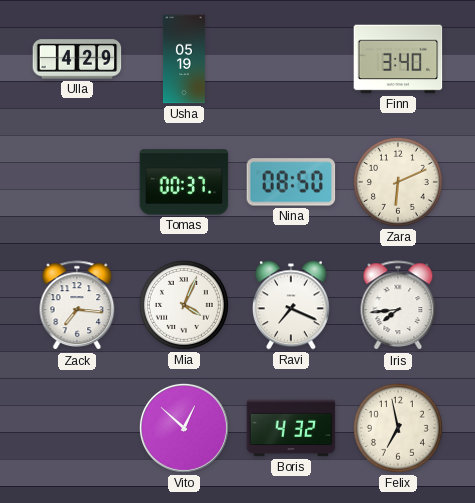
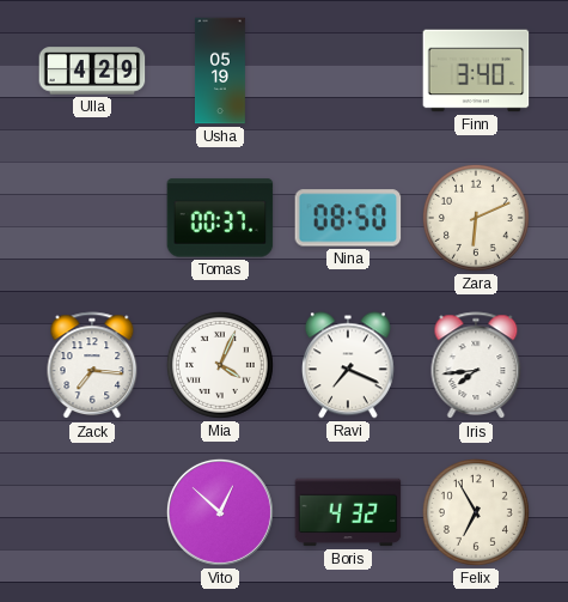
Felix: 6:58 -> 6:55 (476, 512)
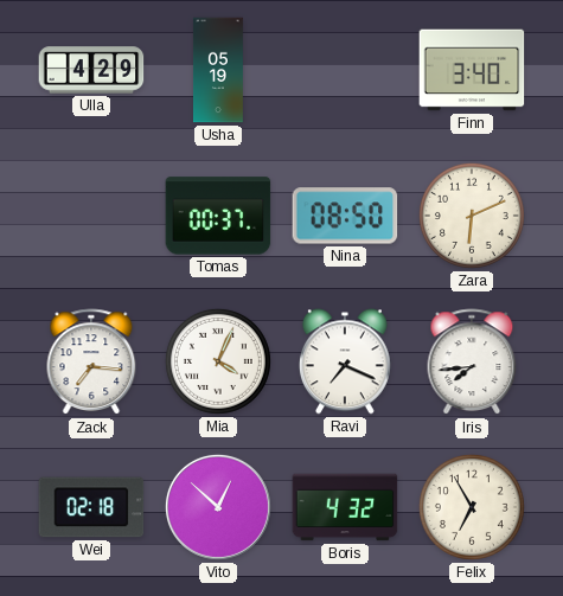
Wei: none -> 02:18 (91, 507)
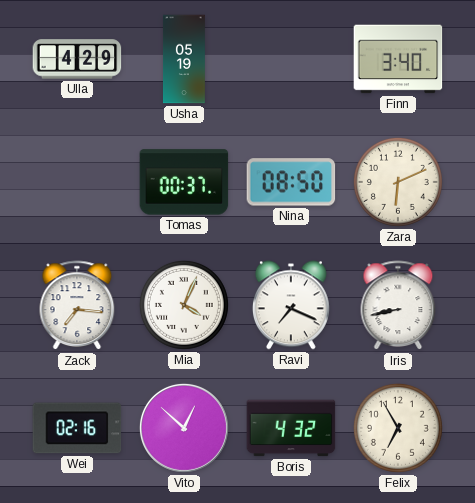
Iris: 7:44 -> 8:43 (398, 306)
Wei: 02:18 -> 02:16 (77, 428)
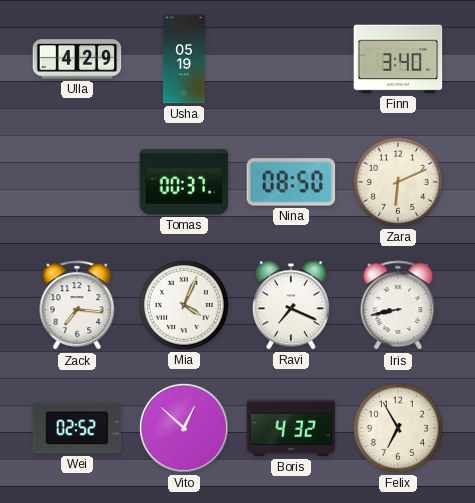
Wei: 02:16 -> 02:52 (77, 428)
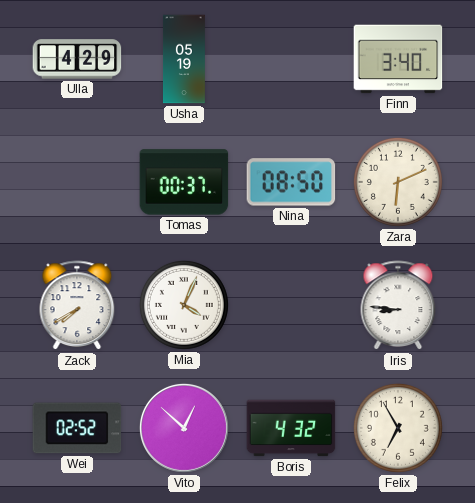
Zack: 7:16 -> 7:40 (77, 306)
Ravi: 7:19 -> none (291, 305)
Iris: 8:43 -> 8:46 (398, 306)
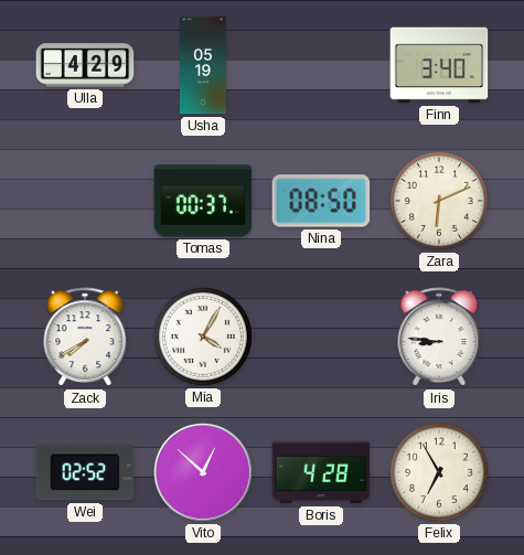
Mia: 4:04 -> 4:05 (203, 337)
Boris: 4:32 -> 4:28 (321, 472)
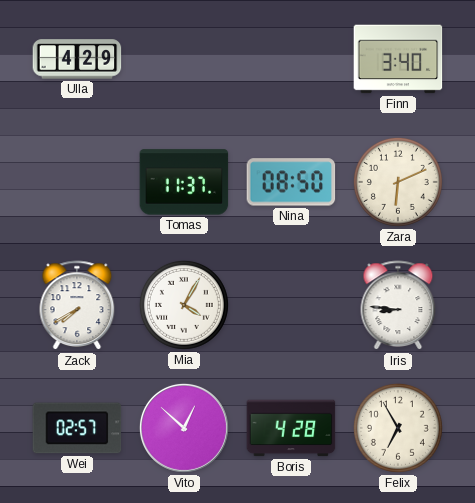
Usha: 05:19 -> none (203, 65)
Tomas: 00:37 -> 11:37 (184, 182)
Wei: 02:52 -> 02:57 (77, 428)
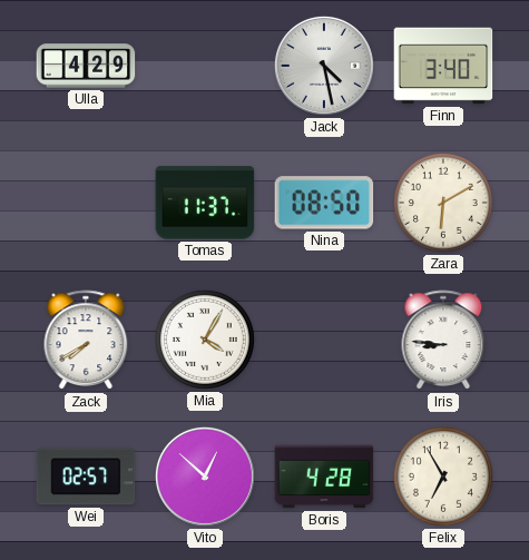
Jack: none -> 4:28 (324, 66)
Zara: 6:11 -> 6:10 (443, 203)
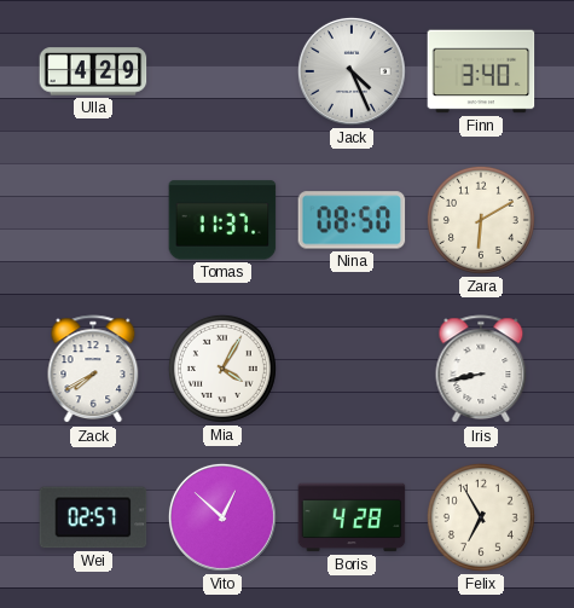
Jack: 4:28 -> 4:26 (352, 71)
Iris: 8:46 -> 8:43 (481, 370)
